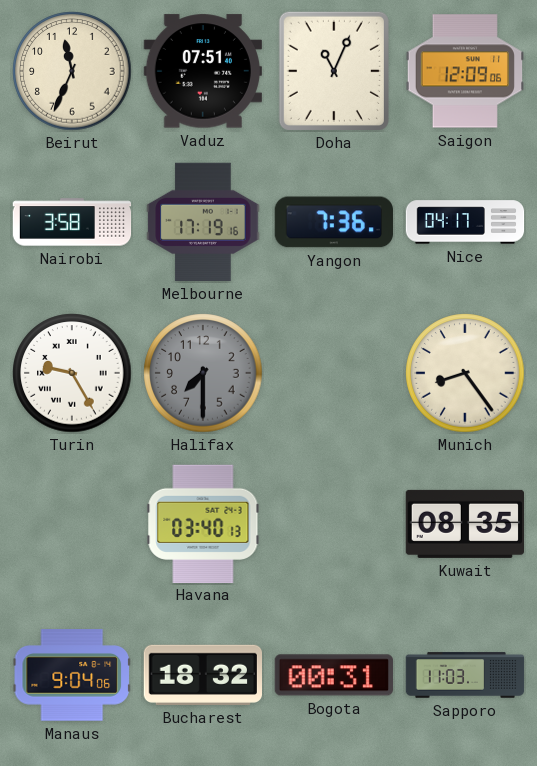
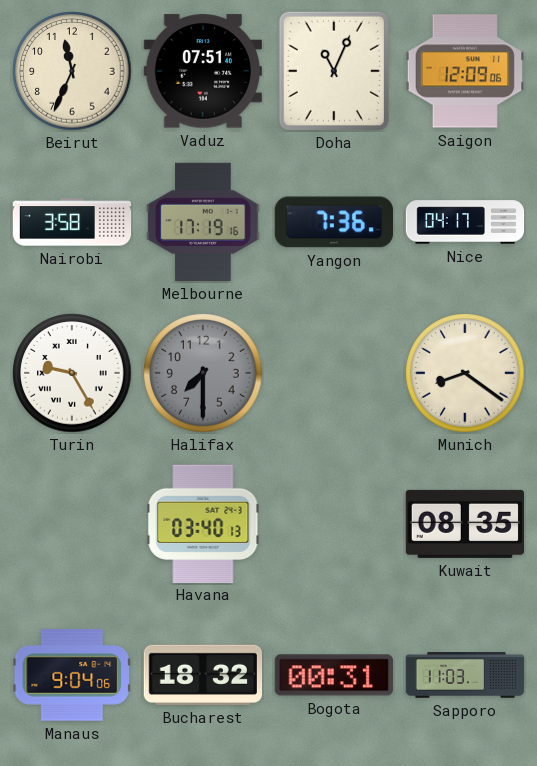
Munich: 8:24 -> 8:21 (465, 373)
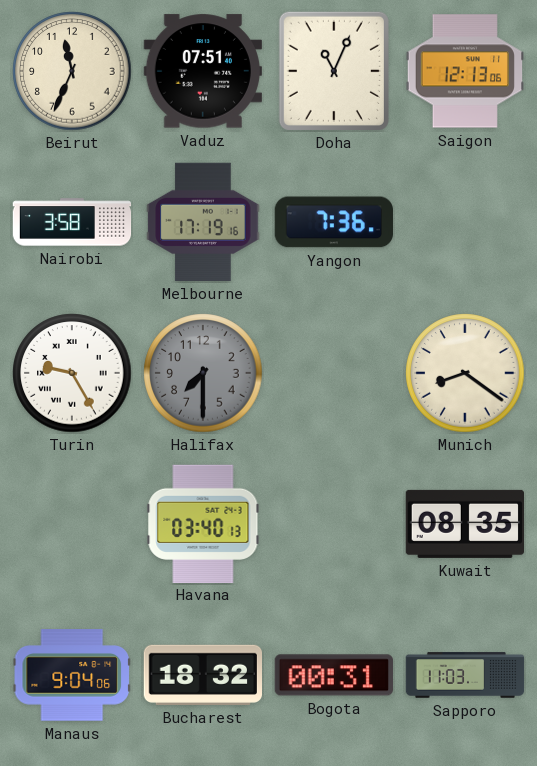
Saigon: 12:09 -> 12:13 (464, 71)
Nice: 04:17 -> none (465, 222)
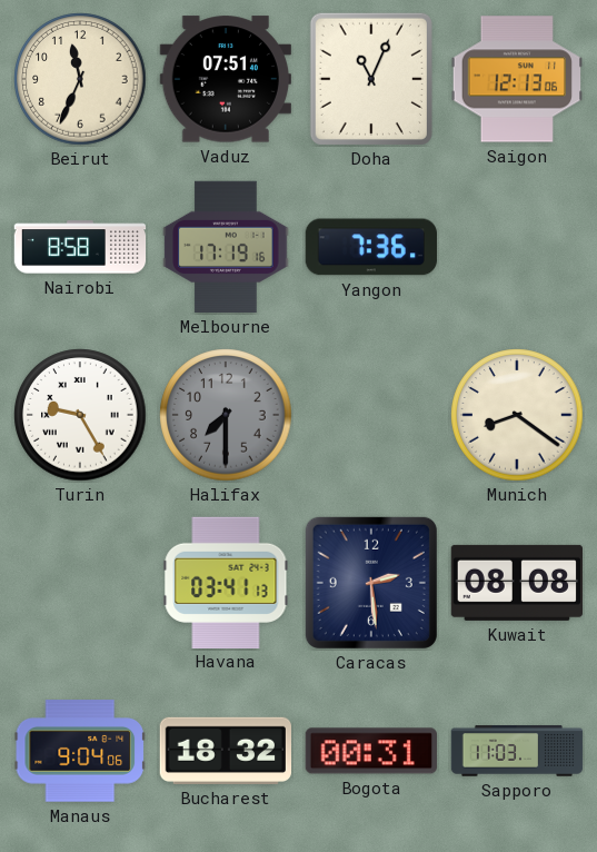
Nairobi: 3:58 -> 8:58 (80, 247)
Havana: 03:40 -> 03:41 (226, 582)
Caracas: none -> 2:29 (371, 583)
Kuwait: 08:35 -> 08:08 (516, 583)
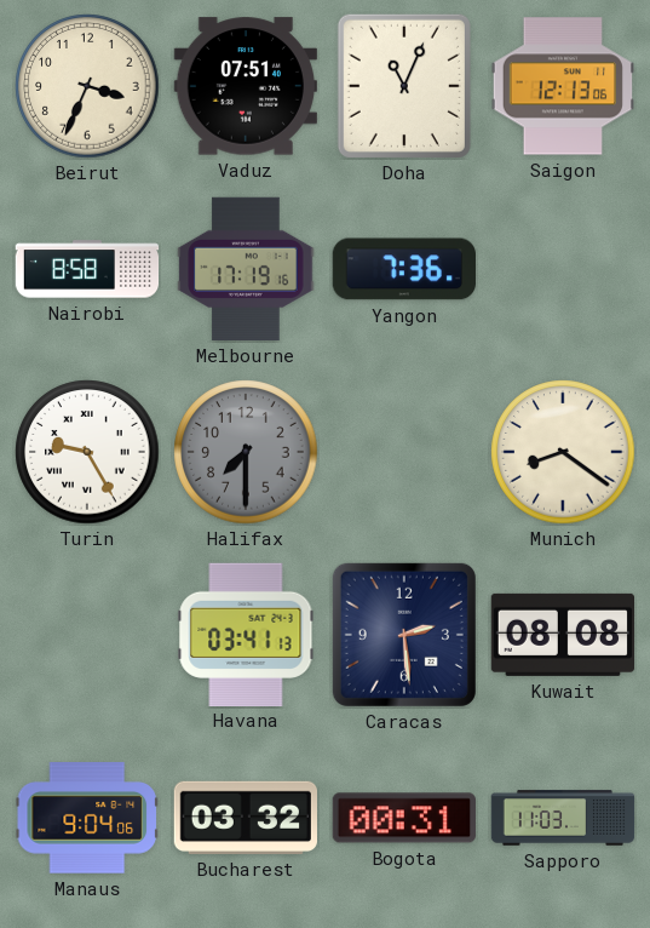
Beirut: 11:34 -> 3:34 (87, 86)
Bucharest: 18:32 -> 03:32 (245, 818)
